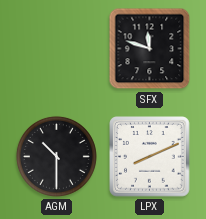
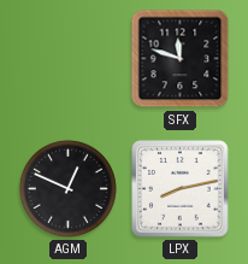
AGM: 10:30 -> 12:49 (67, 188)
LPX: 8:11 -> 8:13 (181, 189)
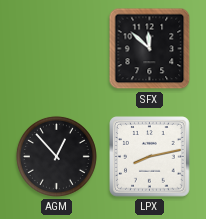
SFX: 11:48 -> 11:52 (150, 49)
AGM: 12:49 -> 12:53 (56, 156)
